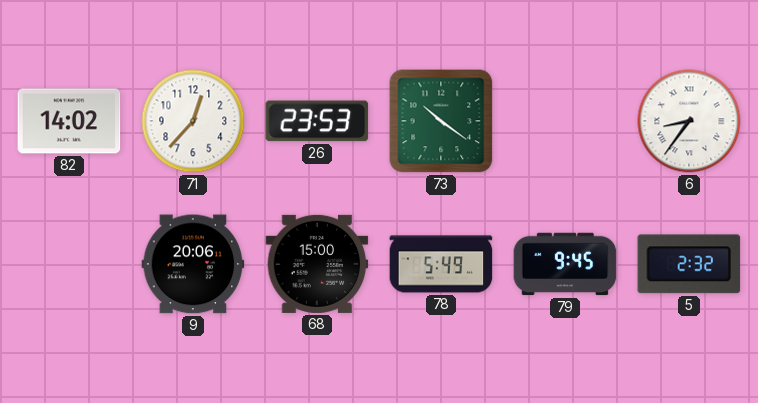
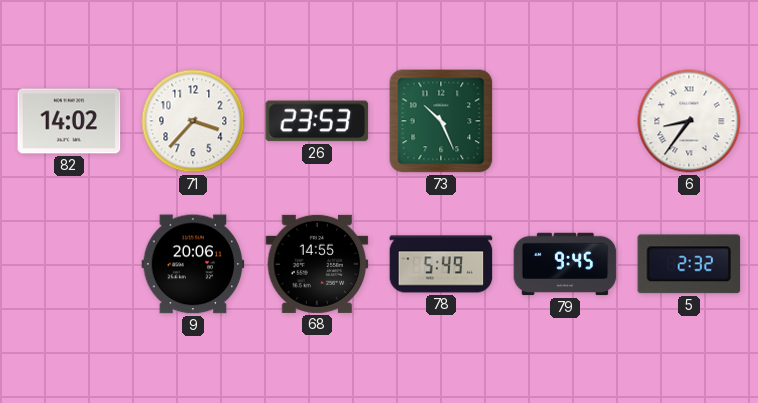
71: 12:37 -> 3:37 (193, 121)
73: 10:21 -> 10:26 (441, 121)
68: 15:00 -> 14:55 (317, 264)
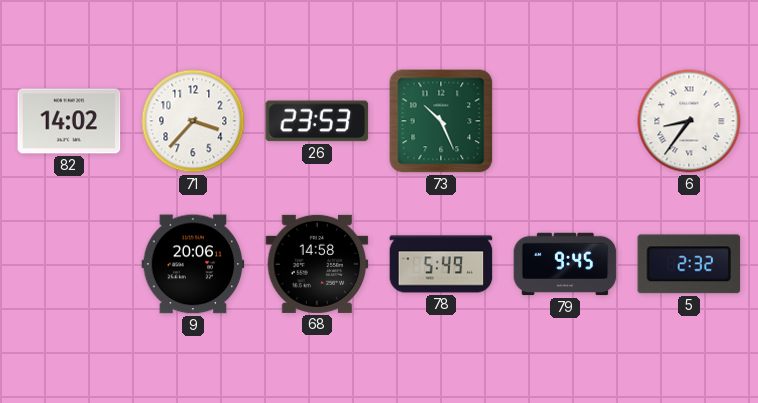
68: 14:55 -> 14:58 (317, 264)
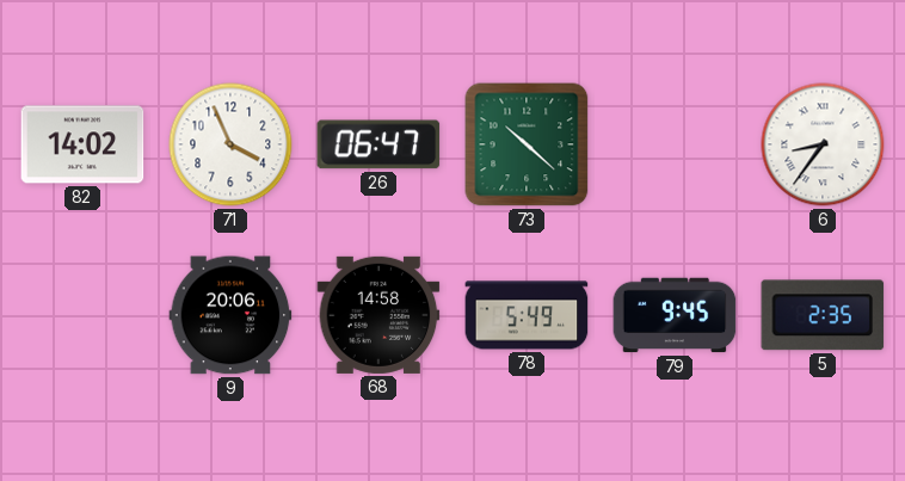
71: 3:37 -> 3:56 (230, 144)
26: 23:53 -> 06:47 (378, 144)
73: 10:26 -> 10:22 (527, 144)
5: 2:32 -> 2:35 (823, 315)
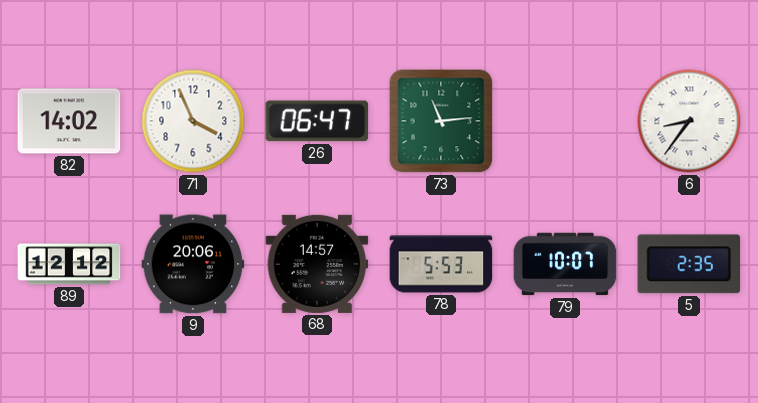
73: 10:22 -> 11:14 (441, 121)
89: none -> 12:12 (69, 264)
68: 14:58 -> 14:57 (317, 264)
78: 5:49 -> 5:53 (441, 264)
79: 9:45 -> 10:07 (565, 264)
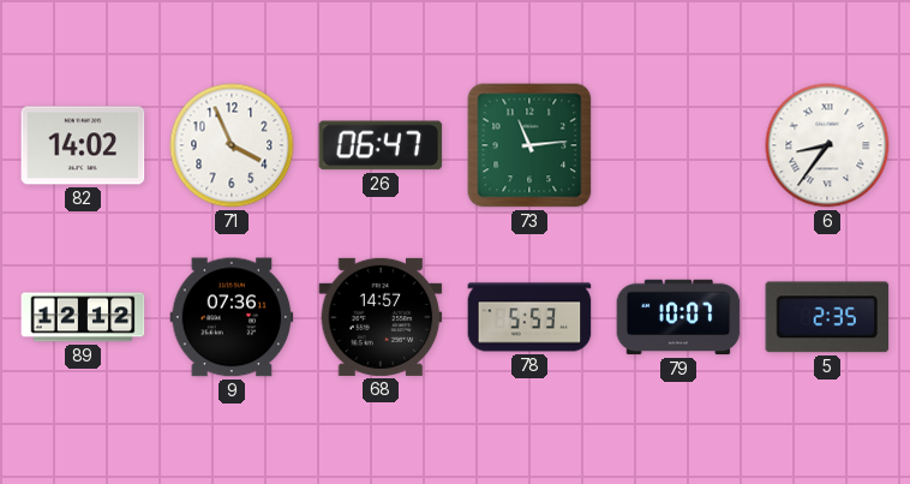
9: 20:06 -> 07:36 (232, 317)
